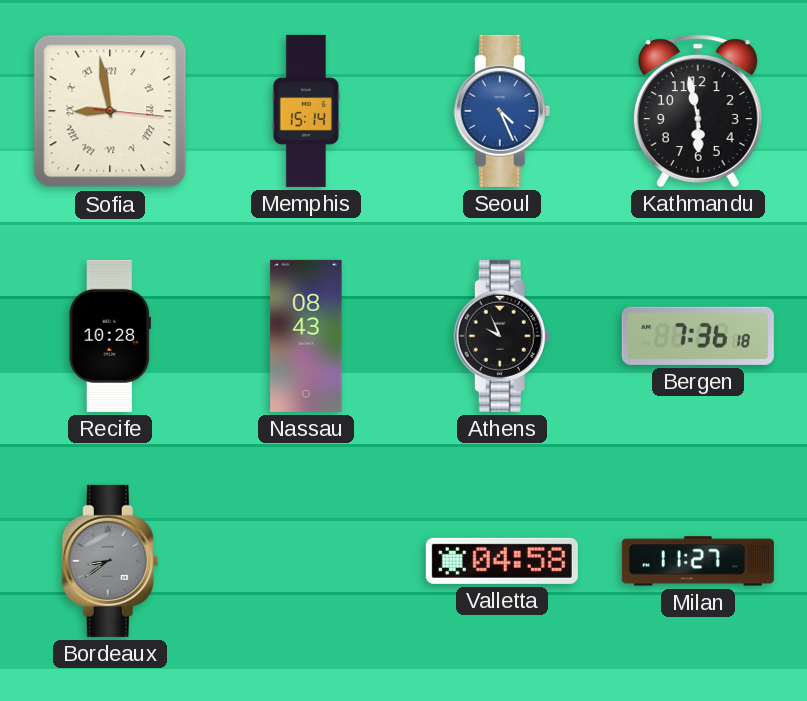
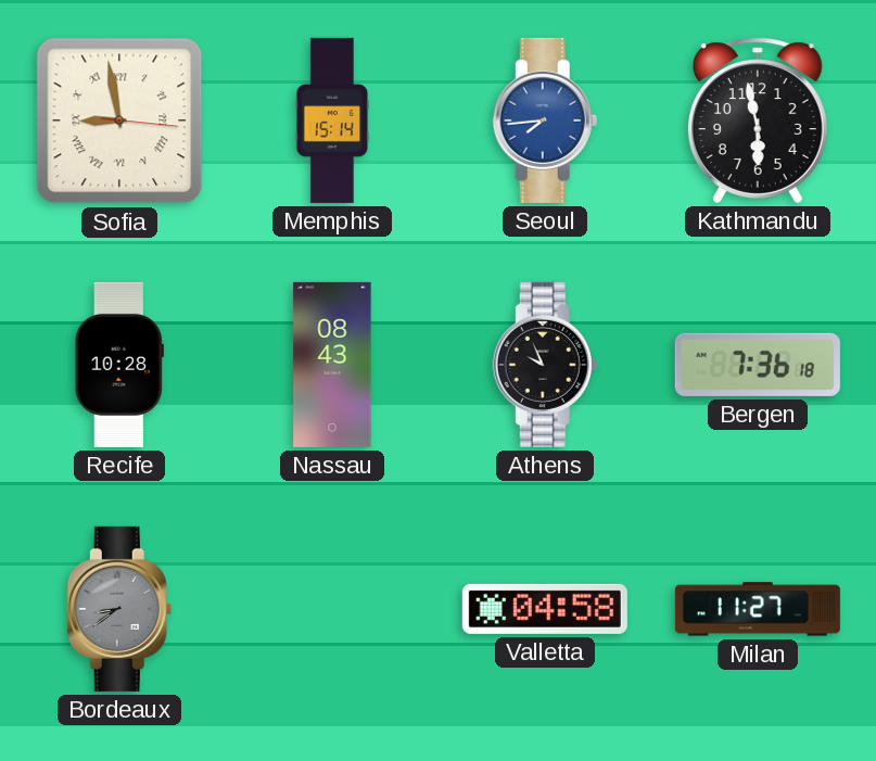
Seoul: 4:26 -> 7:44 (545, 121)
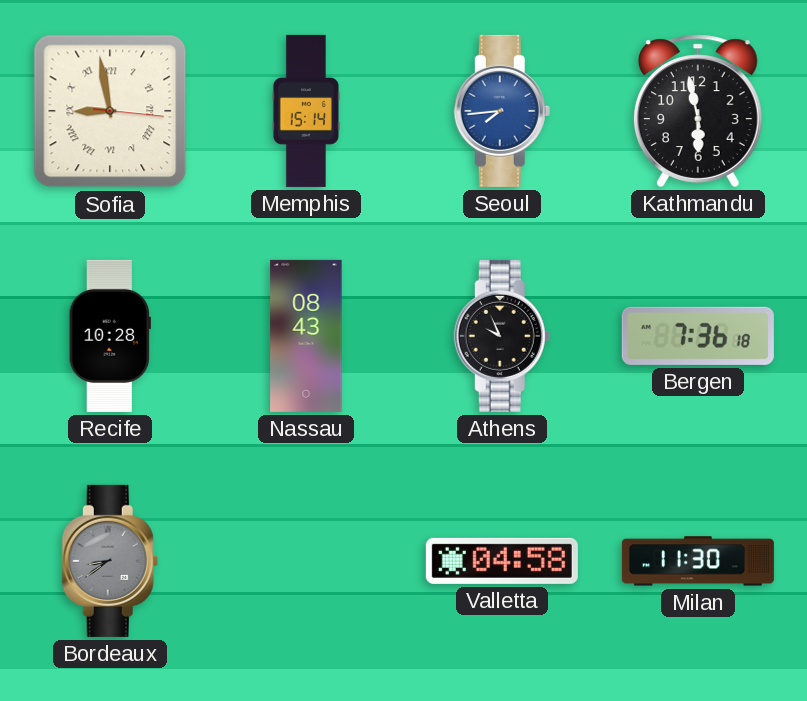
Milan: 11:27 -> 11:30 (698, 561)
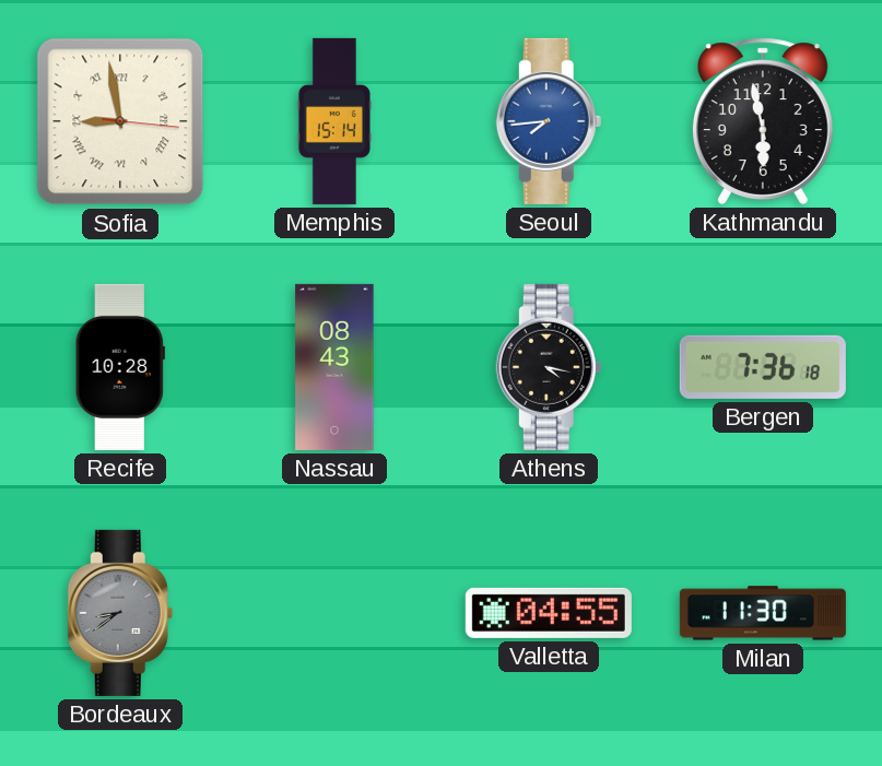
Athens: 9:56 -> 4:17 (549, 367)
Valletta: 04:58 -> 04:55 (549, 613)
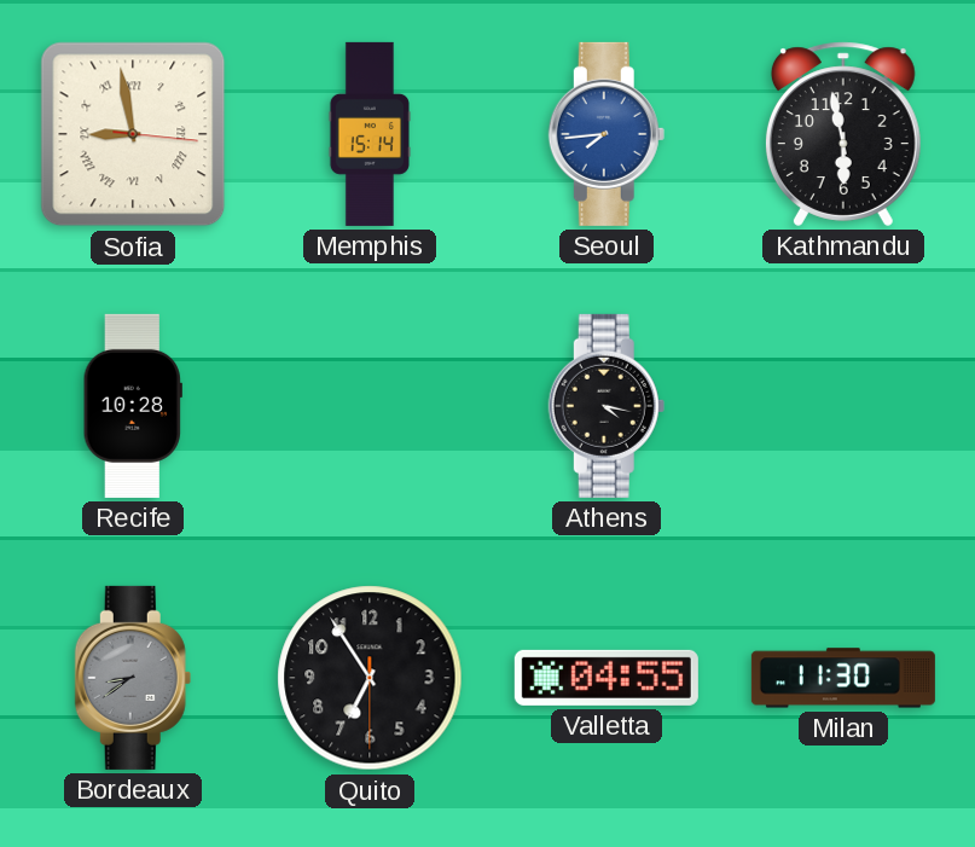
Nassau: 08:43 -> none (334, 367)
Bergen: 7:36 -> none (763, 367)
Quito: none -> 6:54 (370, 678)
